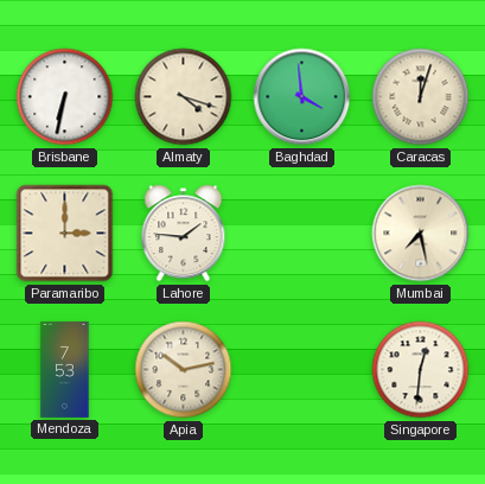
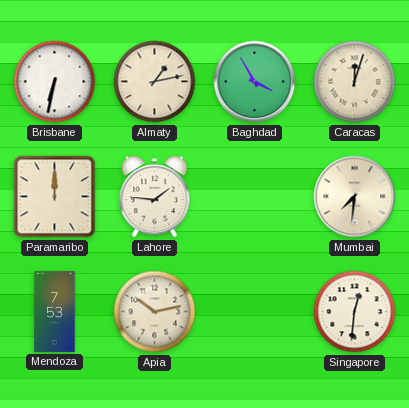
Almaty: 4:18 -> 1:13 (155, 82)
Baghdad: 3:59 -> 3:55 (255, 82)
Paramaribo: 3:00 -> 12:00 (55, 197)
Mumbai: 7:28 -> 7:31 (355, 197)
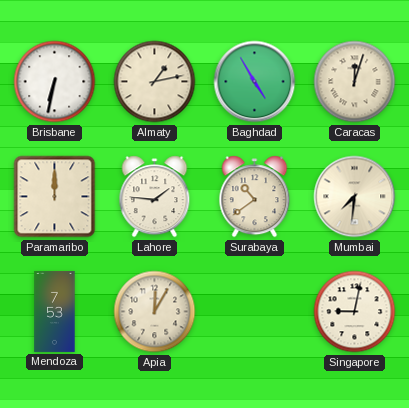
Baghdad: 3:55 -> 4:55 (255, 82)
Surabaya: none -> 10:39 (255, 197)
Apia: 10:13 -> 12:05 (155, 312)
Singapore: 12:31 -> 9:02 (355, 312)
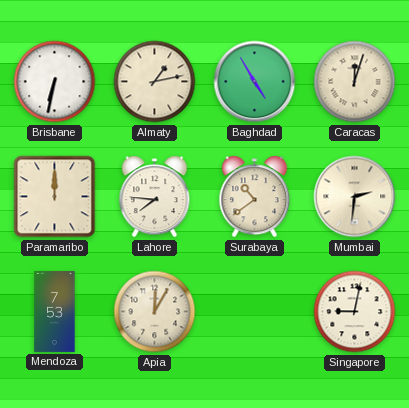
Lahore: 1:46 -> 7:46 (155, 197)
Mumbai: 7:31 -> 2:31 (355, 197)
